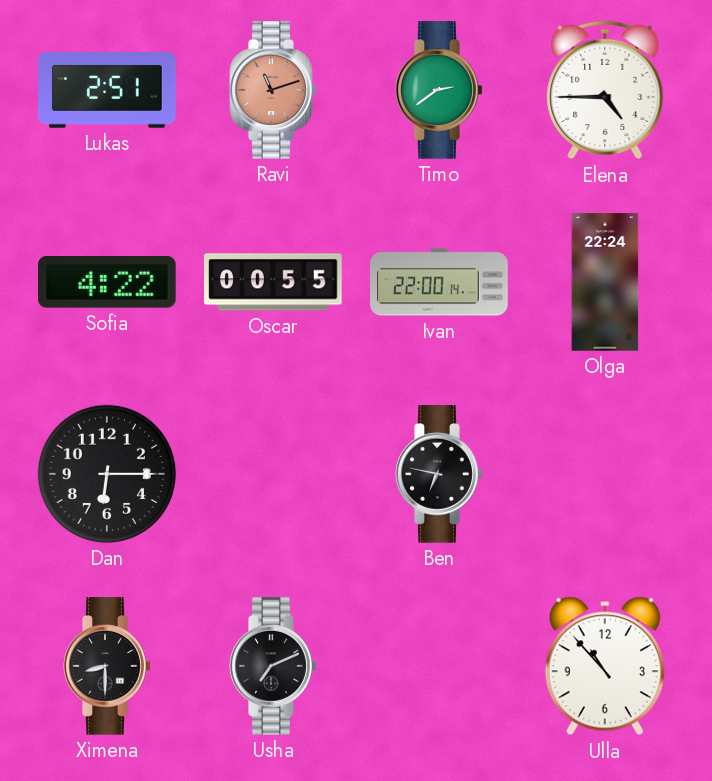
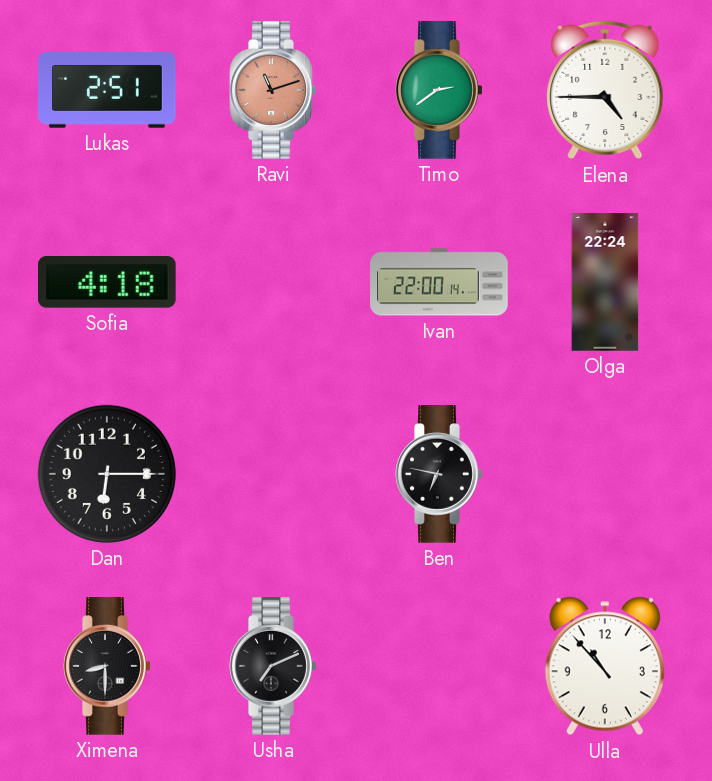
Sofia: 4:22 -> 4:18 (108, 283)
Oscar: 00:55 -> none (273, 282)
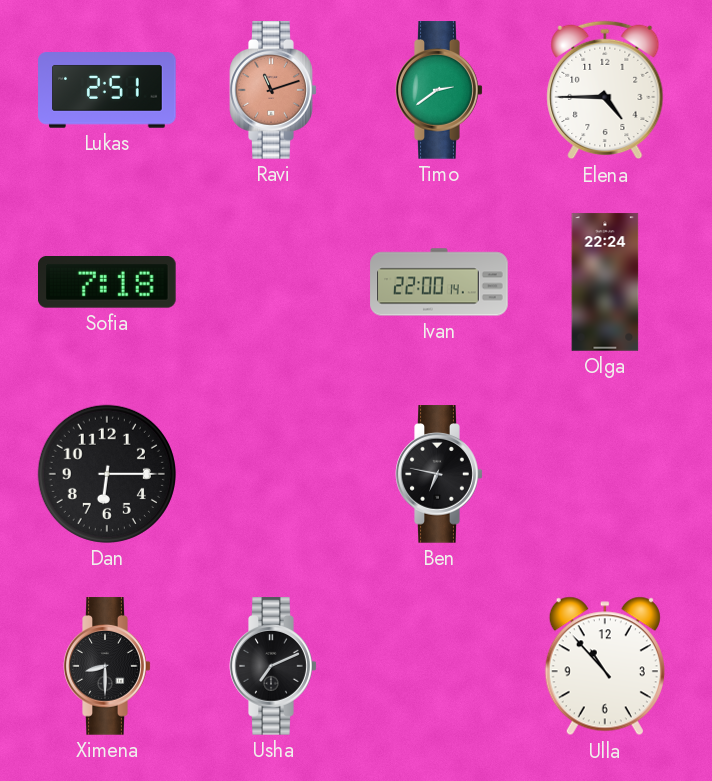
Sofia: 4:18 -> 7:18 (108, 283)
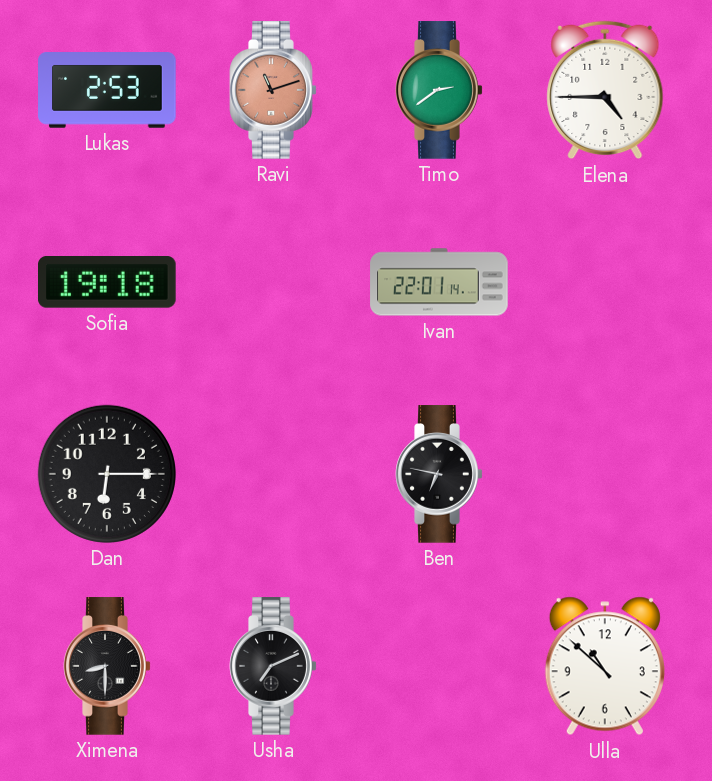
Lukas: 2:51 -> 2:53 (107, 90)
Sofia: 7:18 -> 19:18 (108, 283)
Ivan: 22:00 -> 22:01 (439, 282)
Olga: 22:24 -> none (605, 282)
Ulla: 10:53 -> 10:52 (605, 666)
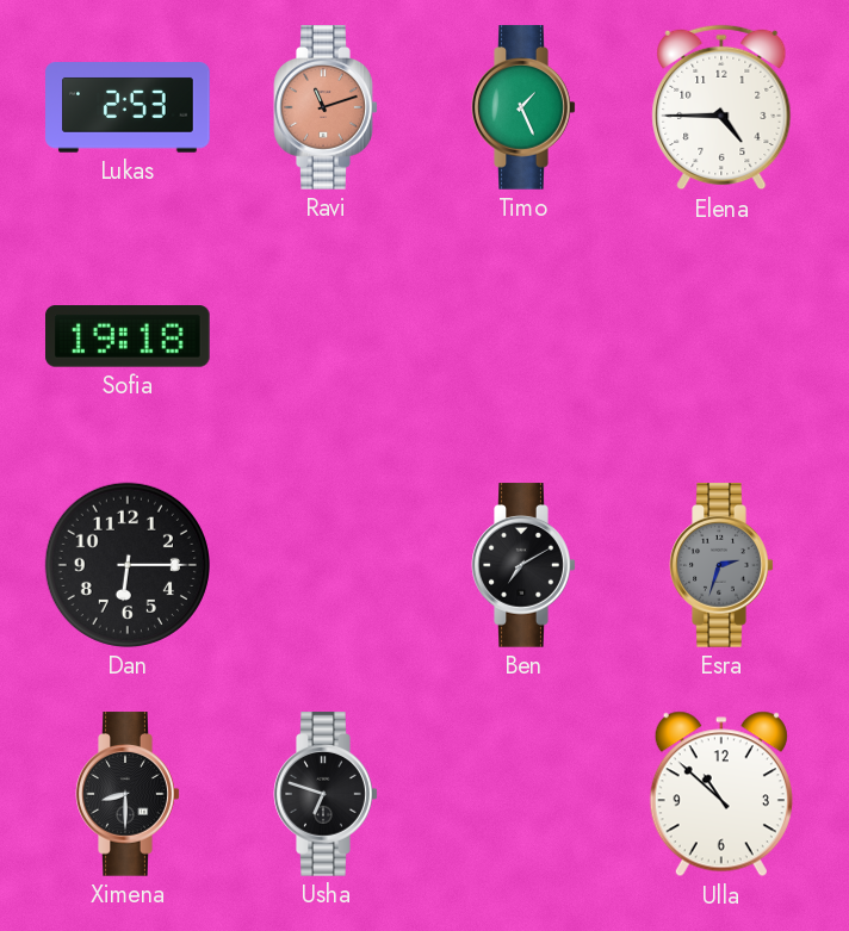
Timo: 2:39 -> 1:26 (523, 107)
Ivan: 22:01 -> none (439, 282)
Ben: 6:47 -> 7:10 (523, 565)
Esra: none -> 2:33 (721, 565)
Usha: 7:11 -> 6:48 (326, 794)
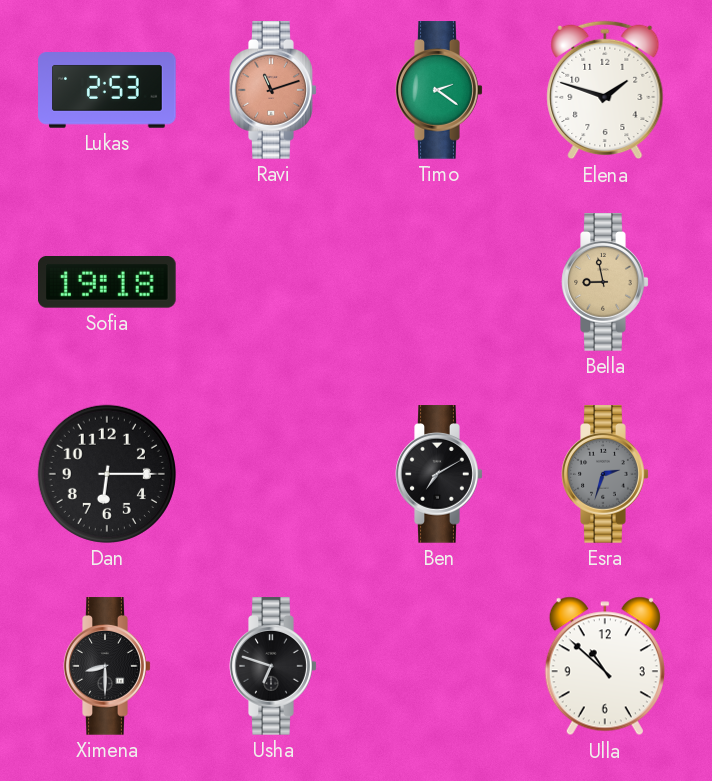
Timo: 1:26 -> 2:21 (439, 90)
Elena: 4:45 -> 1:48 (605, 90)
Bella: none -> 8:58 (605, 282)
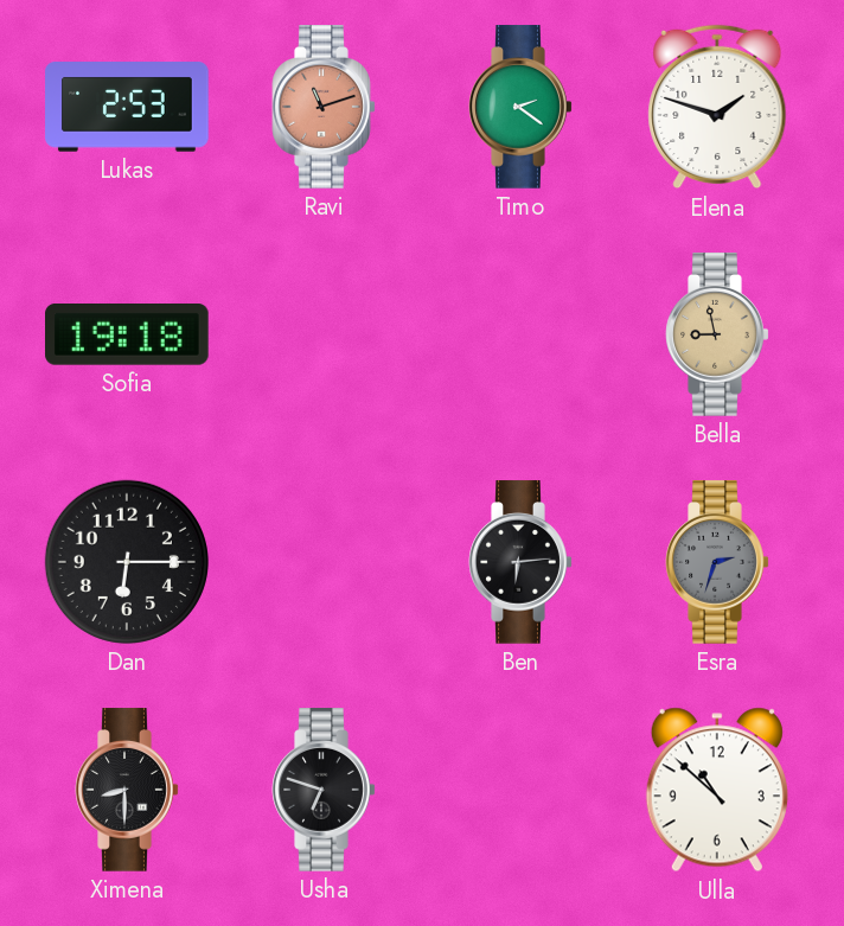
Ben: 7:10 -> 6:14 (520, 562)
